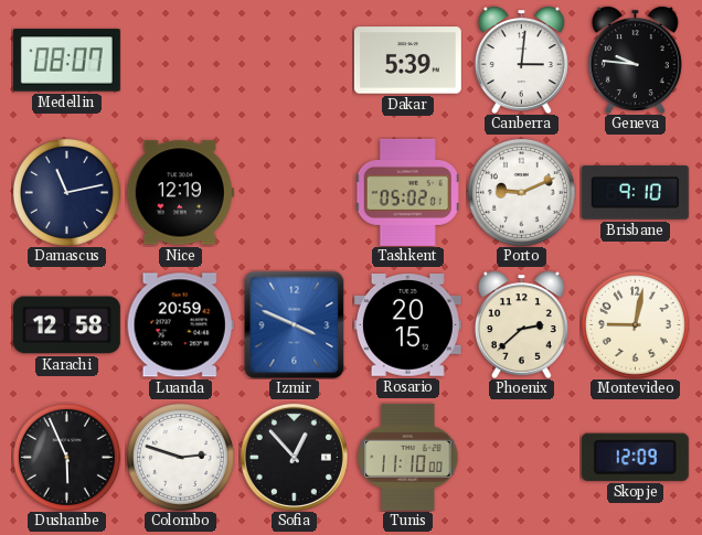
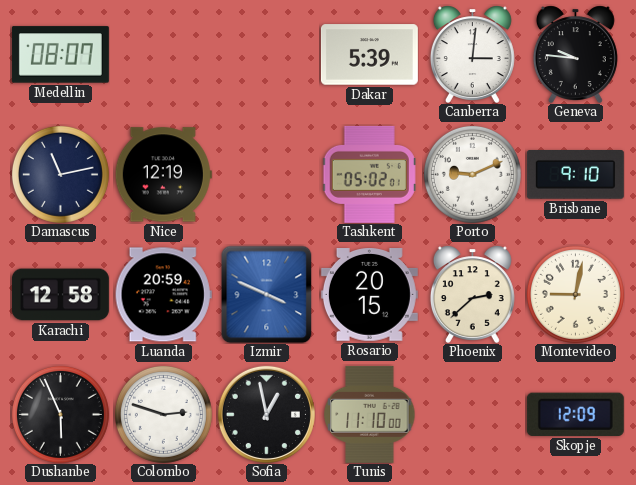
Sofia: 12:53 -> 12:58 (266, 414)
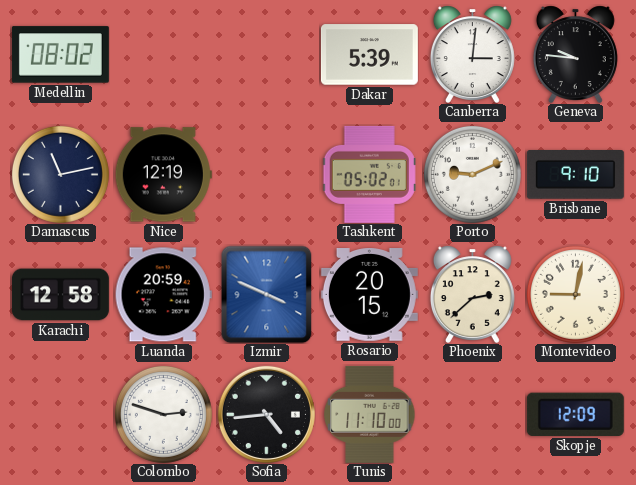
Medellin: 08:07 -> 08:02 (60, 55)
Dushanbe: 5:56 -> none (60, 414)
Sofia: 12:58 -> 4:44 (266, 414)
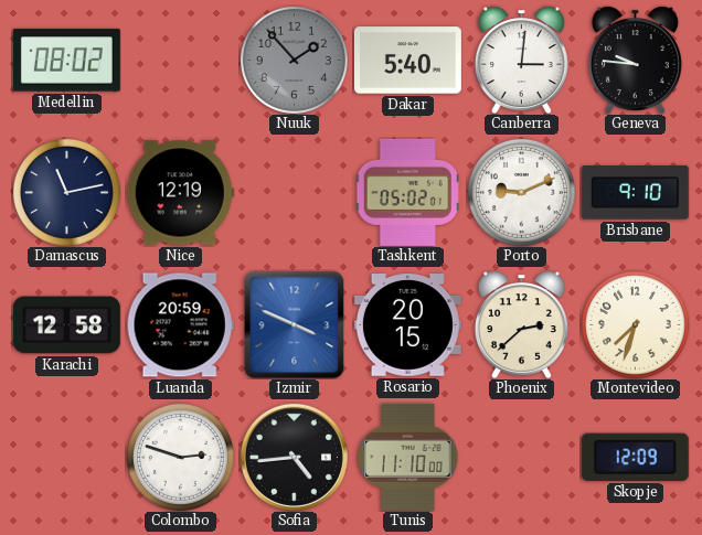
Nuuk: none -> 1:53 (294, 60)
Dakar: 5:39 -> 5:40 (407, 61)
Montevideo: 9:02 -> 7:33 (635, 324)
